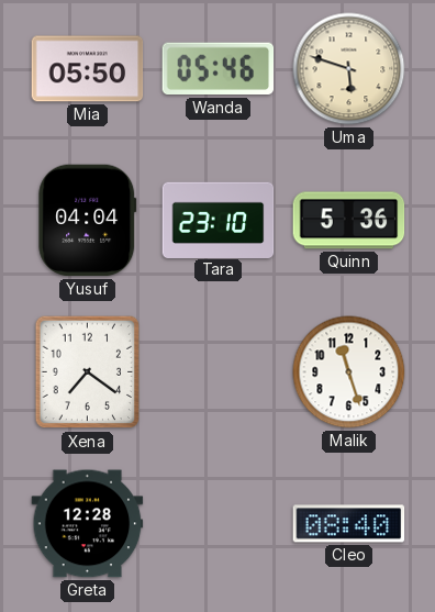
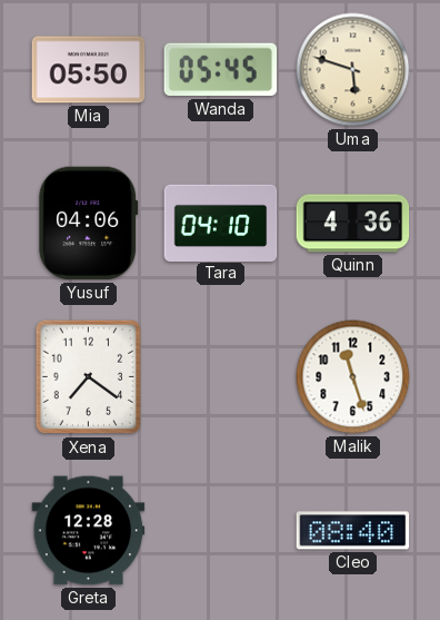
Wanda: 05:46 -> 05:45 (221, 70)
Yusuf: 04:04 -> 04:06 (89, 224)
Tara: 23:10 -> 04:10 (221, 223)
Quinn: 5:36 -> 4:36 (353, 224)
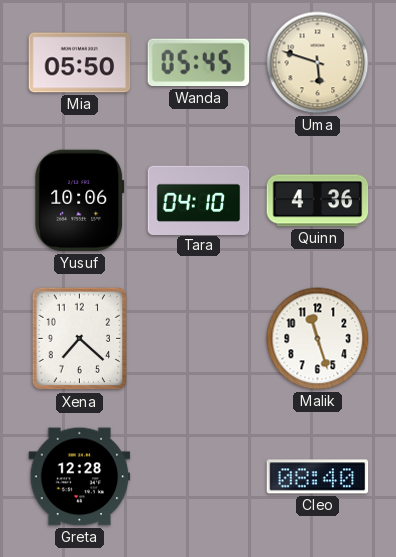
Yusuf: 04:06 -> 10:06 (80, 201)
Xena: 7:21 -> 7:22 (80, 339)
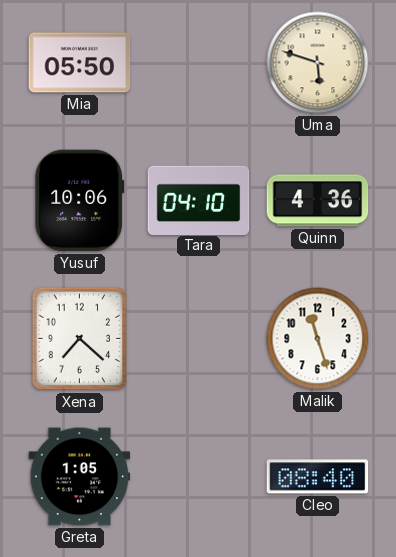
Wanda: 05:45 -> none (199, 63)
Greta: 12:28 -> 1:05 (80, 477)
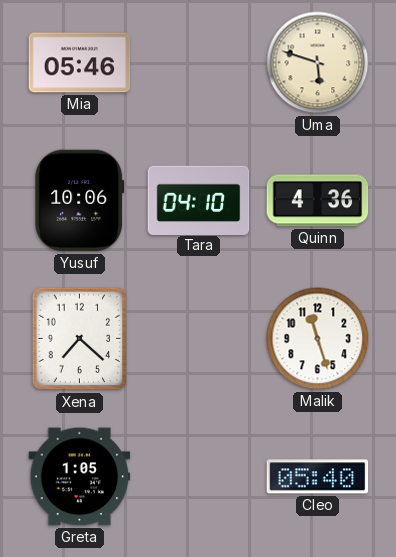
Mia: 05:50 -> 05:46 (80, 63)
Cleo: 08:40 -> 05:40 (318, 477)
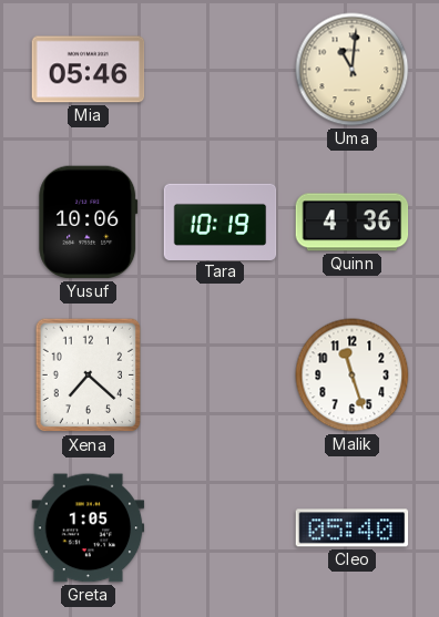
Uma: 5:48 -> 11:01 (353, 70)
Tara: 04:10 -> 10:19 (221, 222)
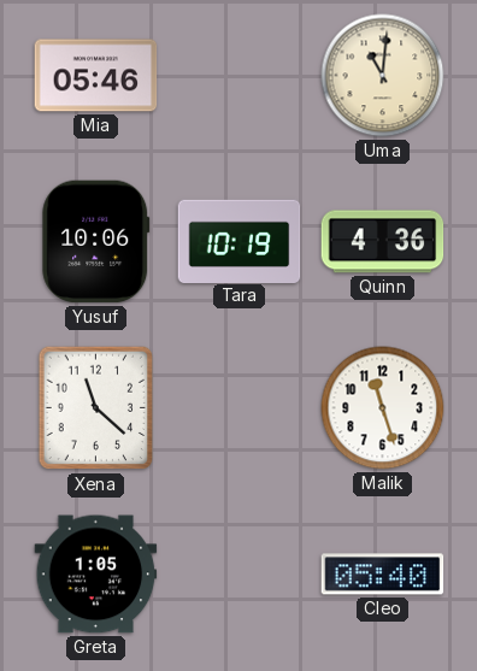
Xena: 7:22 -> 11:22 (96, 408)
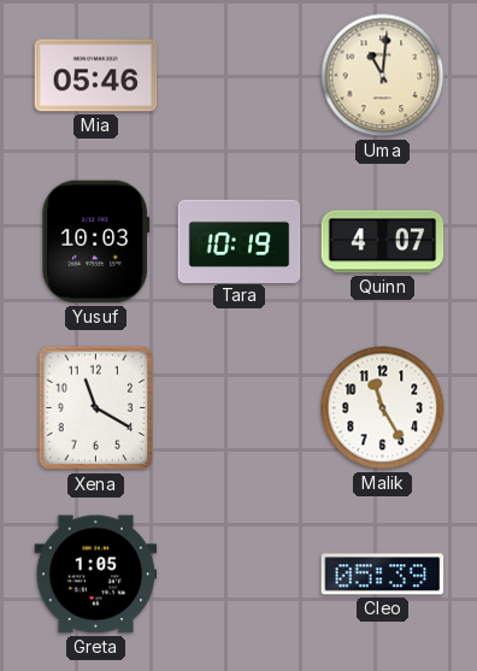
Yusuf: 10:06 -> 10:03 (96, 242)
Quinn: 4:36 -> 4:07 (383, 242)
Xena: 11:22 -> 11:20 (96, 408)
Malik: 11:27 -> 11:25 (383, 408)
Cleo: 05:40 -> 05:39 (383, 575)
